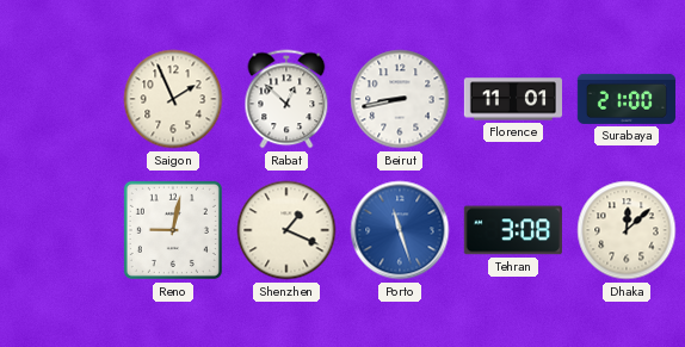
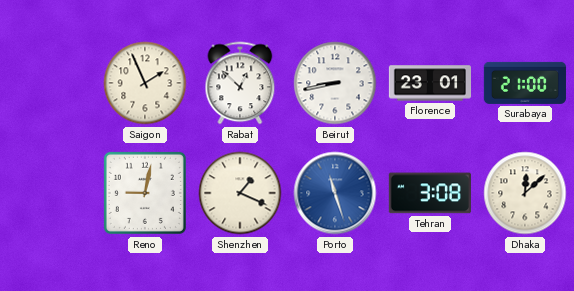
Florence: 11:01 -> 23:01 (429, 83)
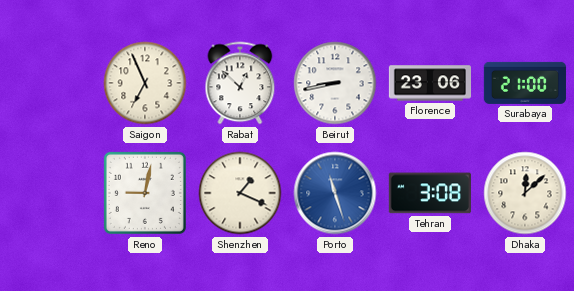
Saigon: 1:56 -> 6:56 (145, 83)
Florence: 23:01 -> 23:06 (429, 83)
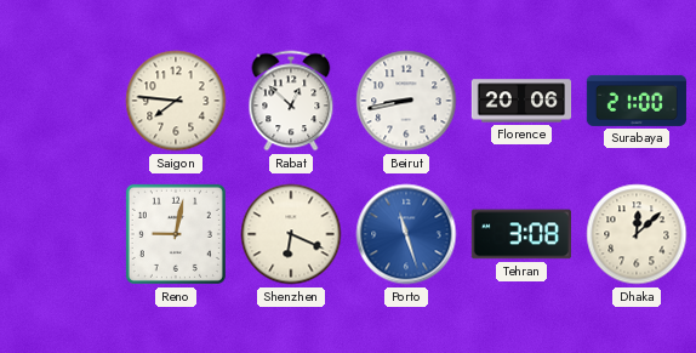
Saigon: 6:56 -> 7:46 (176, 101)
Florence: 23:06 -> 20:06 (520, 101)
Shenzhen: 1:19 -> 6:19 (291, 234)
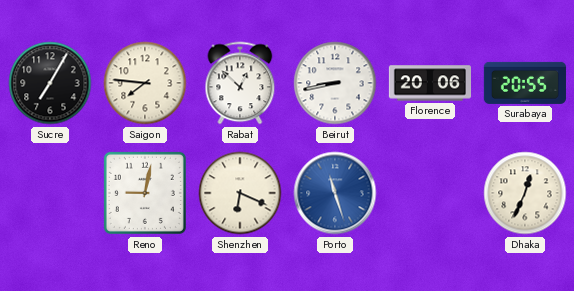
Sucre: none -> 7:05 (50, 83)
Surabaya: 21:00 -> 20:55 (525, 83)
Tehran: 3:08 -> none (521, 234)
Dhaka: 12:08 -> 12:34 (525, 193)
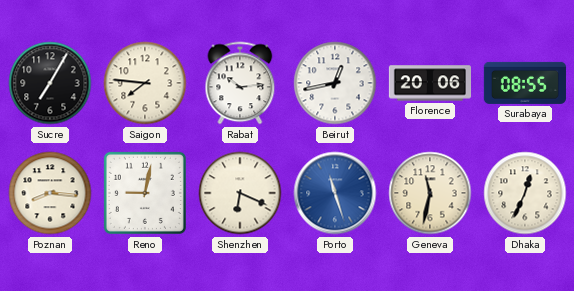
Rabat: 12:52 -> 10:14 (240, 83)
Beirut: 8:43 -> 12:43 (335, 83)
Surabaya: 20:55 -> 08:55 (525, 83)
Poznan: none -> 8:16 (50, 193)
Geneva: none -> 11:32 (430, 193)
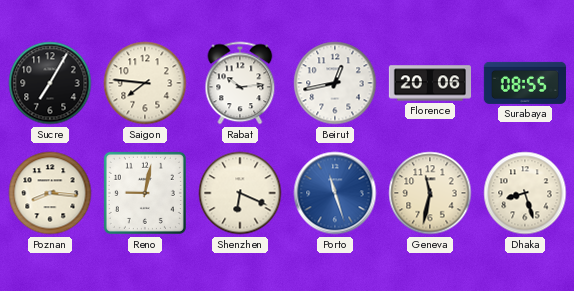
Dhaka: 12:34 -> 8:27 (525, 193)
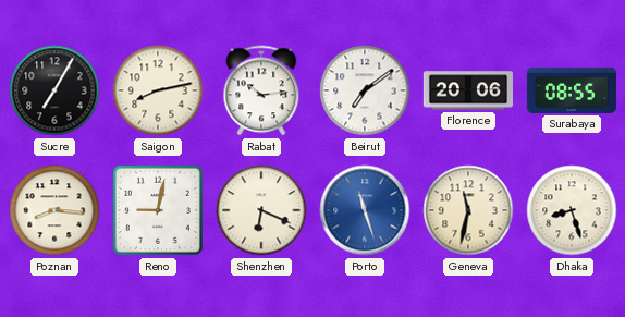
Saigon: 7:46 -> 8:13 (158, 90)
Beirut: 12:43 -> 7:09 (365, 90)
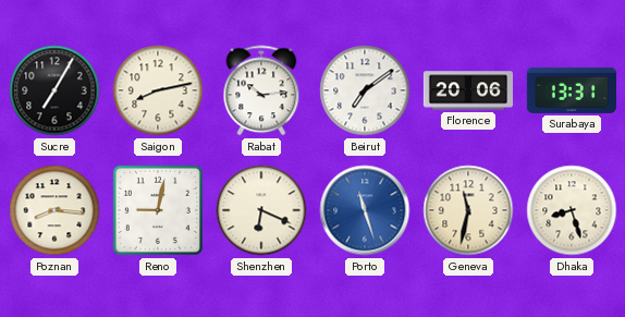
Surabaya: 08:55 -> 13:31 (572, 90)
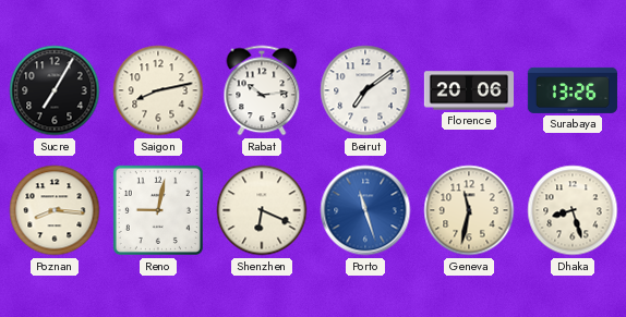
Surabaya: 13:31 -> 13:26 (573, 90)
